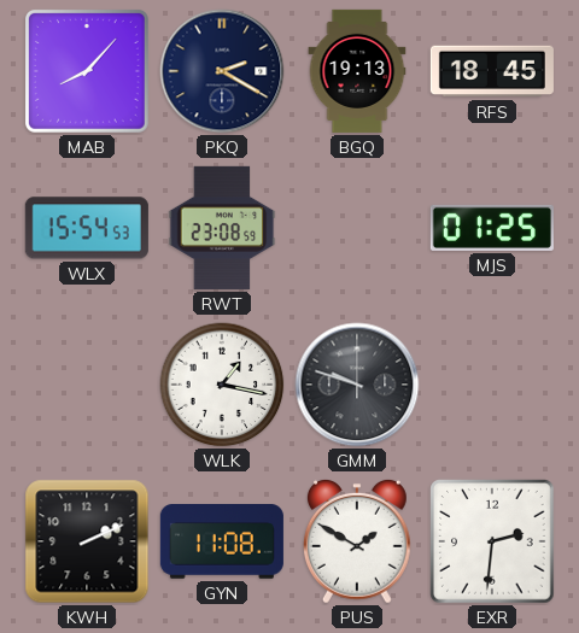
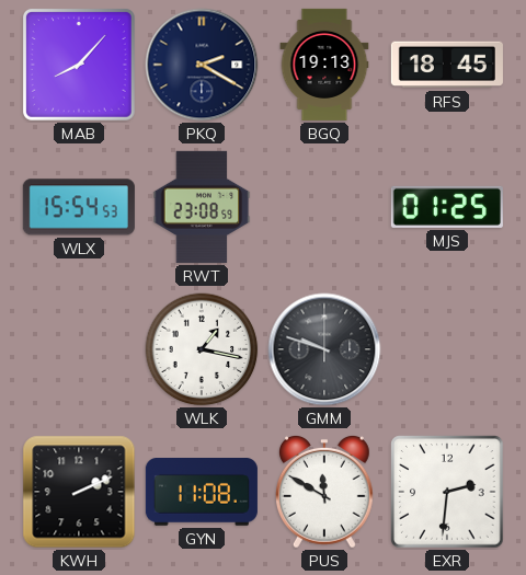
PUS: 1:50 -> 11:50 (324, 492)
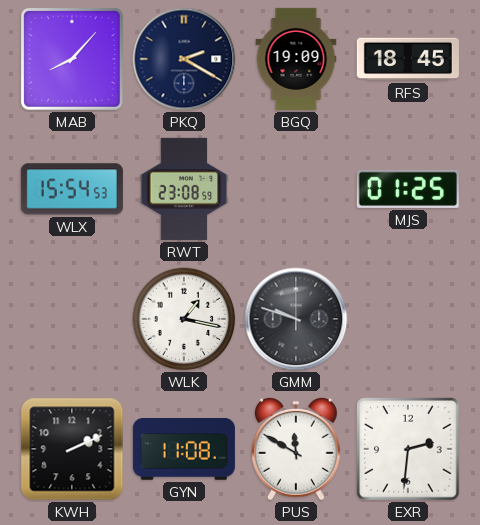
BGQ: 19:13 -> 19:09 (296, 59)
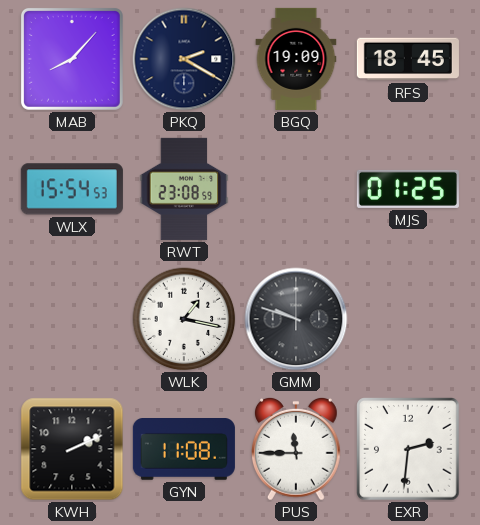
PUS: 11:50 -> 11:45 (296, 449)
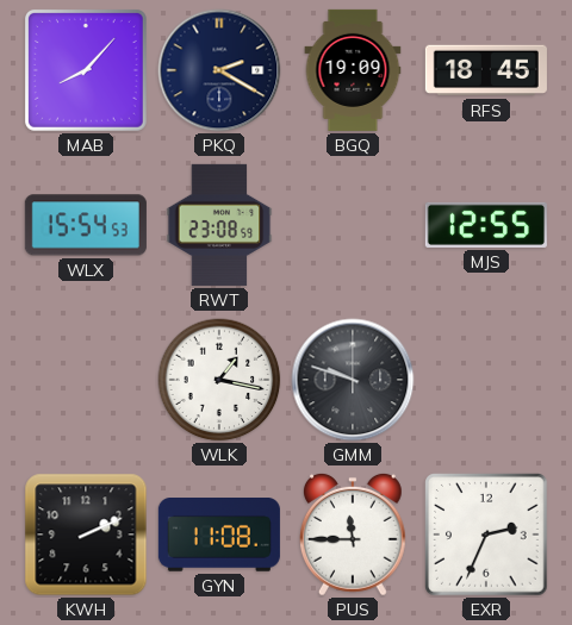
MJS: 01:25 -> 12:55 (486, 225)
EXR: 2:31 -> 2:34 (486, 535)
